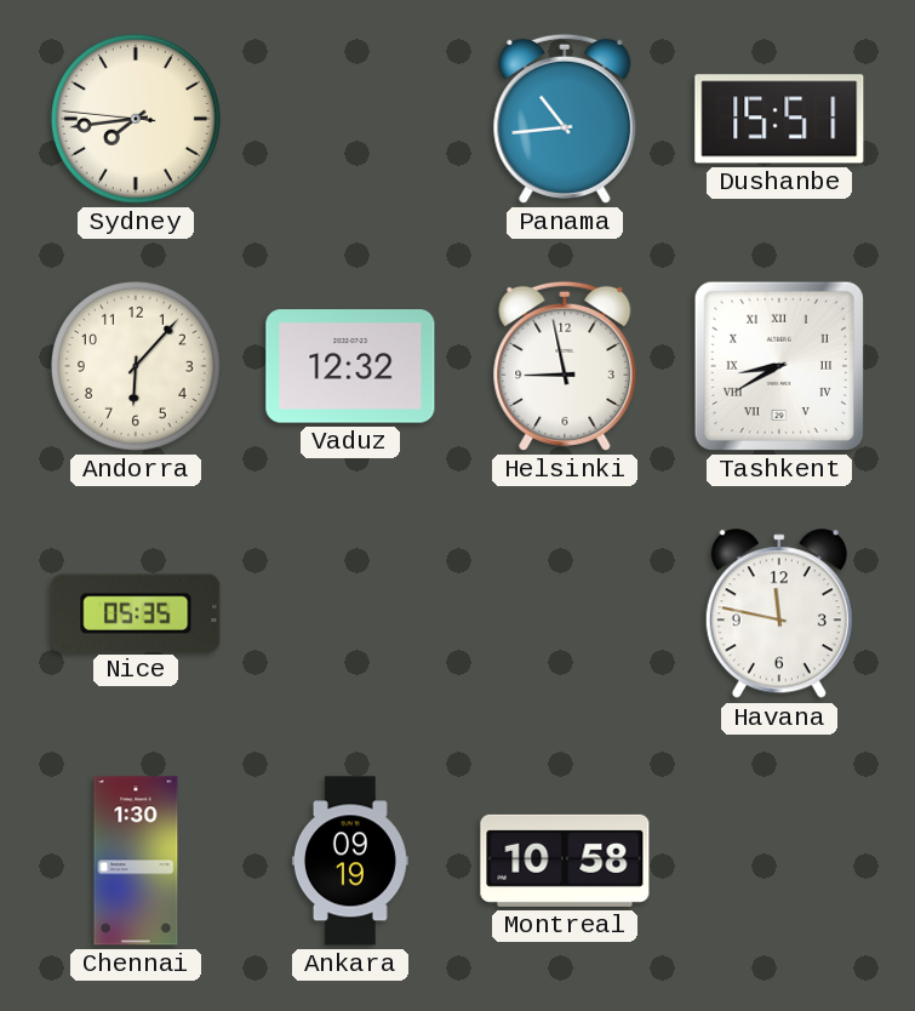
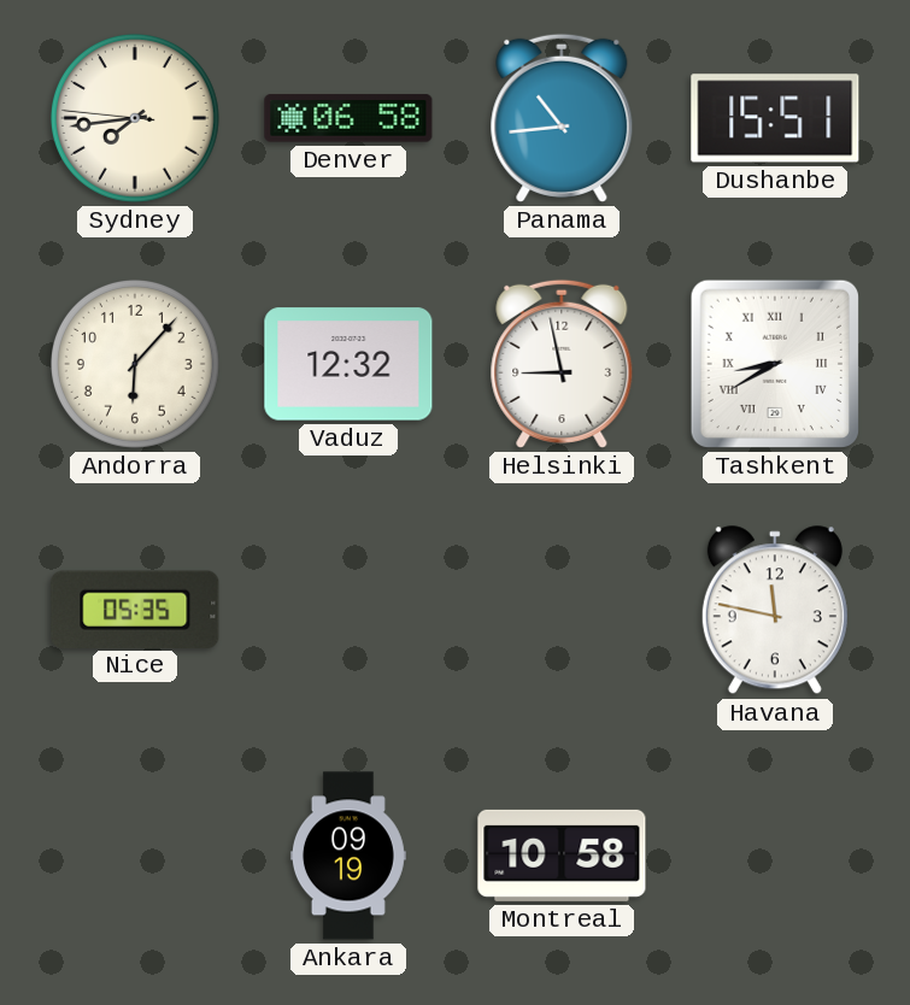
Denver: none -> 06:58 (348, 118)
Chennai: 1:30 -> none (136, 861)
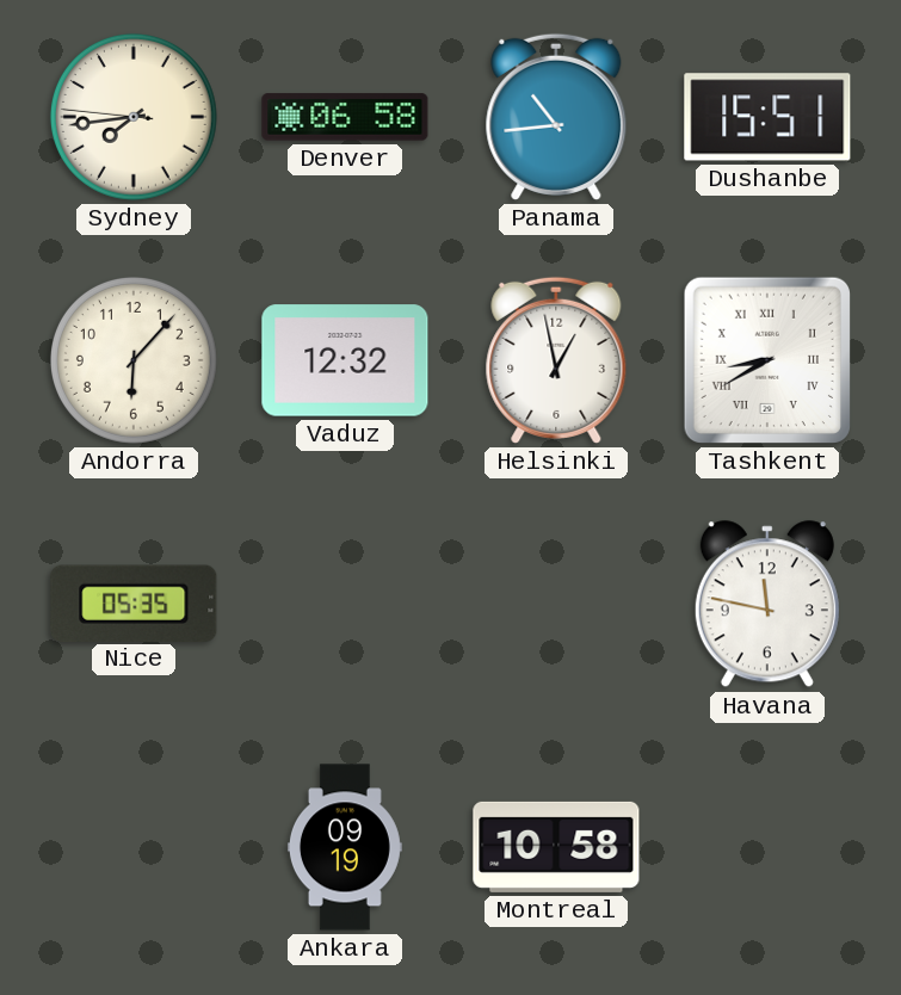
Helsinki: 8:58 -> 12:58 (556, 360)
